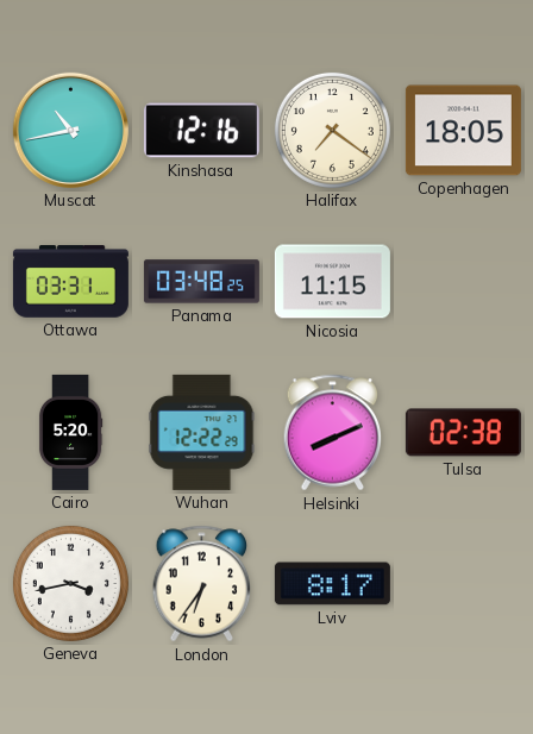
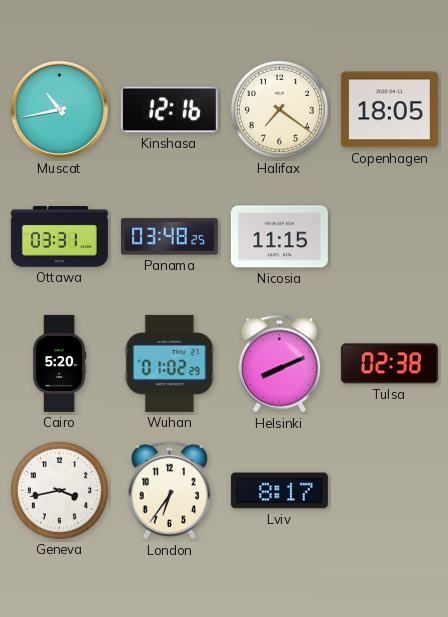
Wuhan: 12:22 -> 01:02 (170, 363)
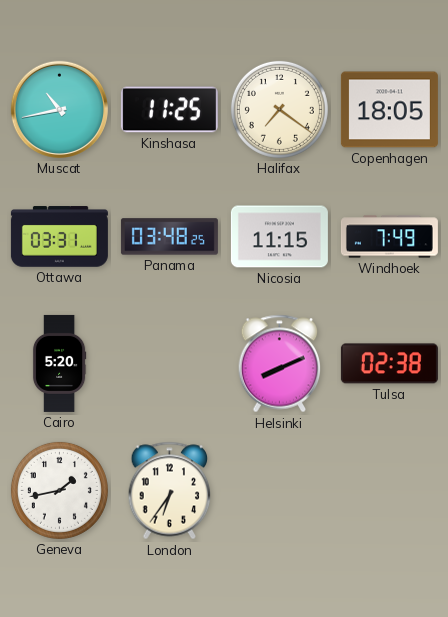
Kinshasa: 12:16 -> 11:25 (169, 110)
Windhoek: none -> 7:49 (389, 237)
Wuhan: 01:02 -> none (170, 363)
Geneva: 3:43 -> 1:43 (59, 490)
Lviv: 8:17 -> none (279, 491)
